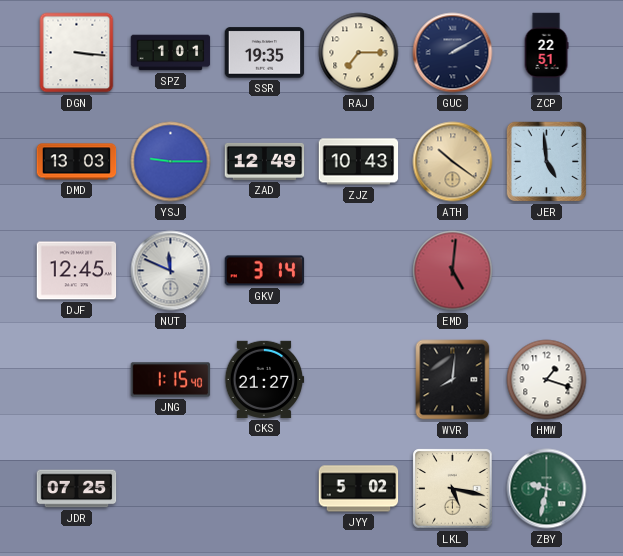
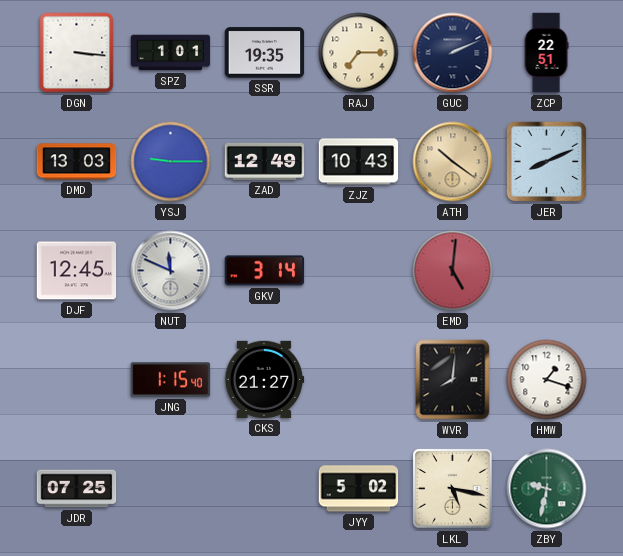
GUC: 2:10 -> 2:11 (453, 53)
JER: 4:59 -> 8:11 (547, 162)
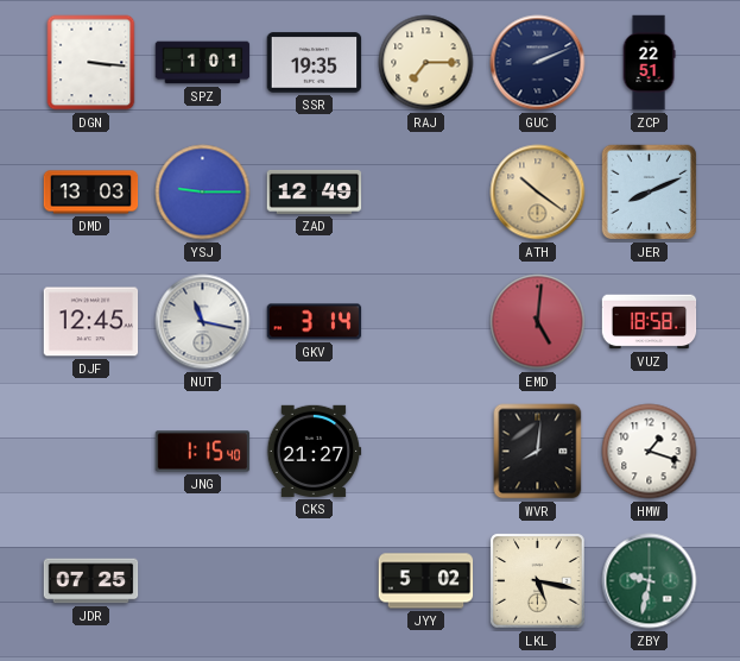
ZJZ: 10:43 -> none (359, 162)
NUT: 11:49 -> 11:17 (203, 322)
VUZ: none -> 18:58 (650, 322)
